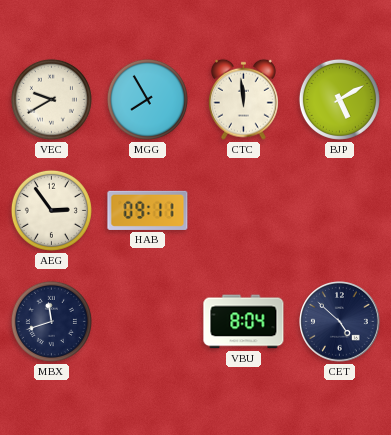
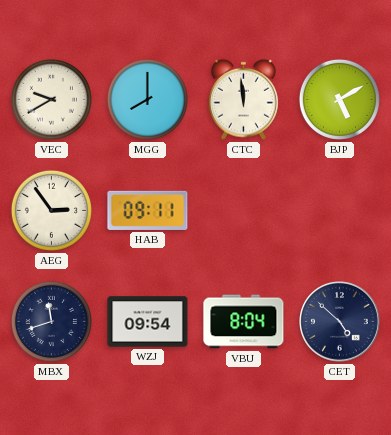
MGG: 7:55 -> 8:00 (147, 99)
WZJ: none -> 09:54 (148, 322)
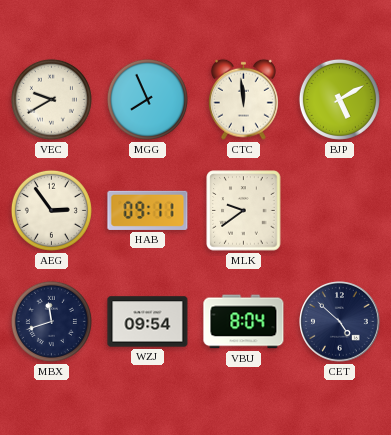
MGG: 8:00 -> 7:56 (147, 99)
MLK: none -> 9:39 (244, 211)
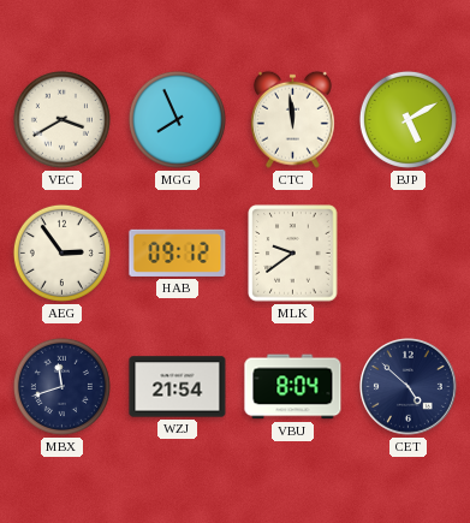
VEC: 9:40 -> 3:40 (61, 119)
HAB: 09:11 -> 09:12 (178, 252)
WZJ: 09:54 -> 21:54 (178, 387)
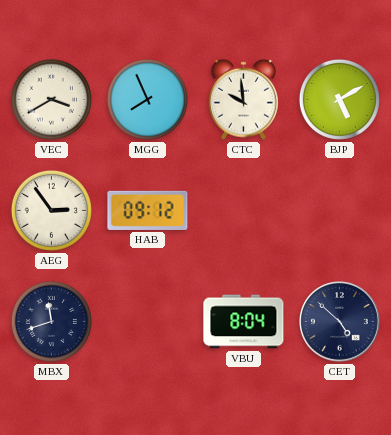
CTC: 11:59 -> 9:59 (243, 99)
MLK: 9:39 -> none (293, 254)
WZJ: 21:54 -> none (178, 387)
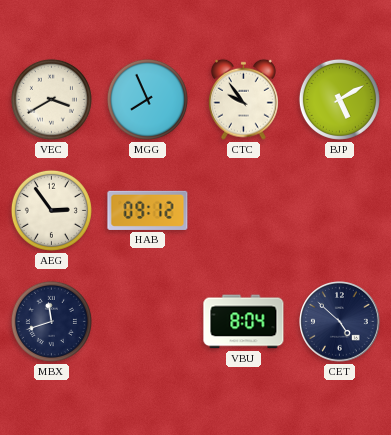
CTC: 9:59 -> 9:54 (243, 99)
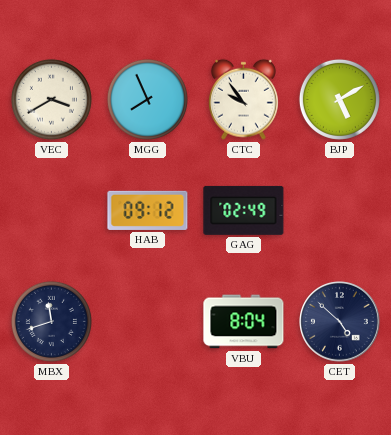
AEG: 2:54 -> none (51, 210)
GAG: none -> 02:49 (244, 210)
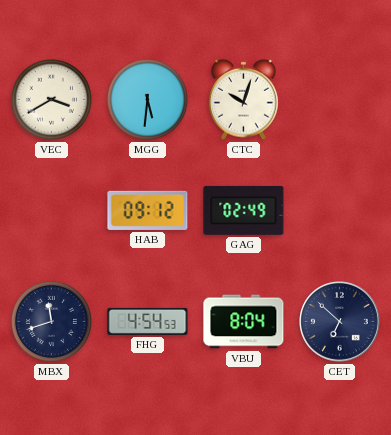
MGG: 7:56 -> 5:31 (147, 99)
CTC: 9:54 -> 10:03 (243, 99)
BJP: 5:10 -> none (339, 99)
FHG: none -> 4:54 (148, 321)
CET: 4:52 -> 6:52 (340, 322)
